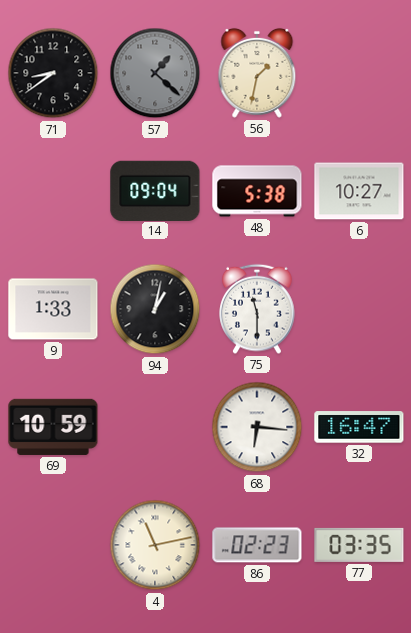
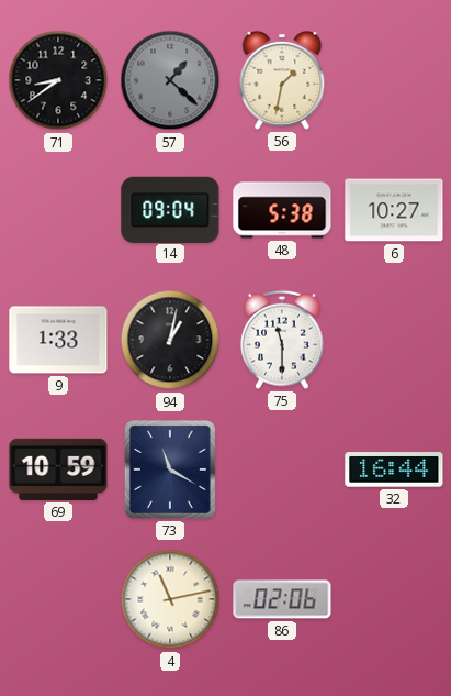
73: none -> 11:20 (170, 469)
68: 6:16 -> none (257, 427)
32: 16:47 -> 16:44 (394, 469)
86: 02:23 -> 02:06 (282, 599)
77: 03:35 -> none (359, 545)
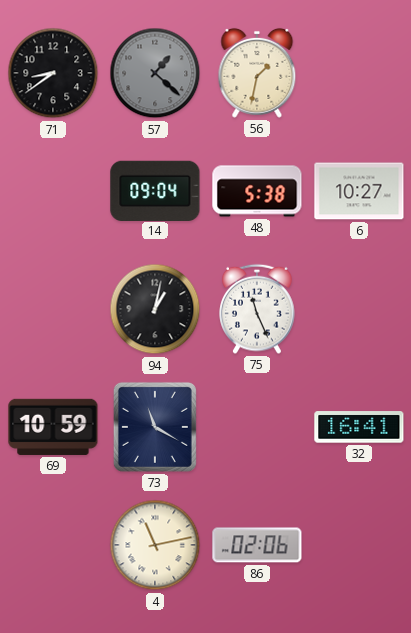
9: 1:33 -> none (58, 340)
75: 11:30 -> 11:26 (257, 309)
32: 16:44 -> 16:41 (359, 427)
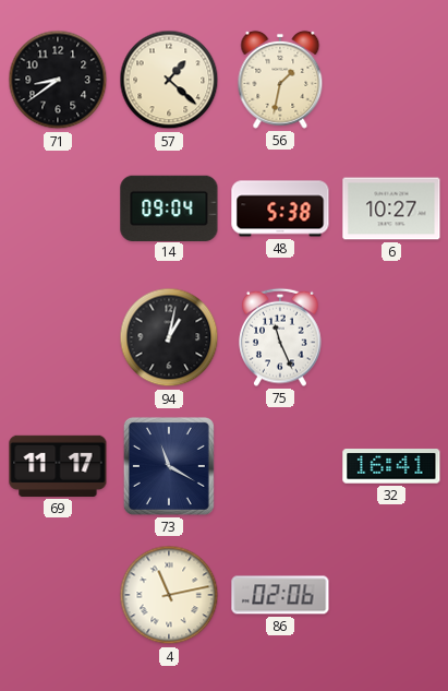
57 dial: grey -> cream (169, 80)
69: 10:59 -> 11:17 (58, 466)
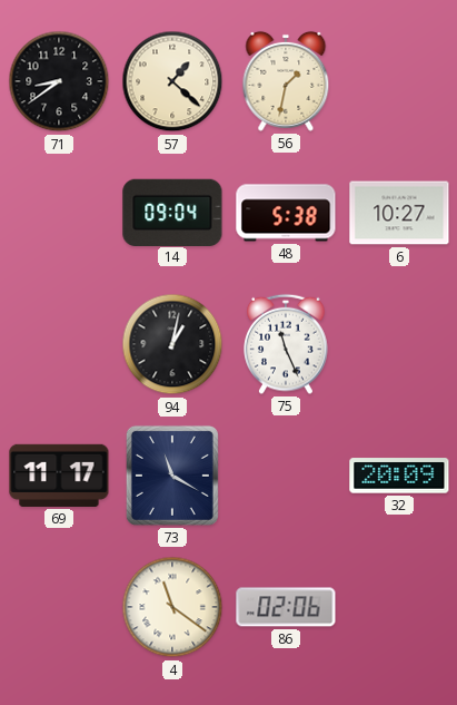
32: 16:41 -> 20:09 (399, 476)
4: 11:13 -> 11:21 (172, 607)
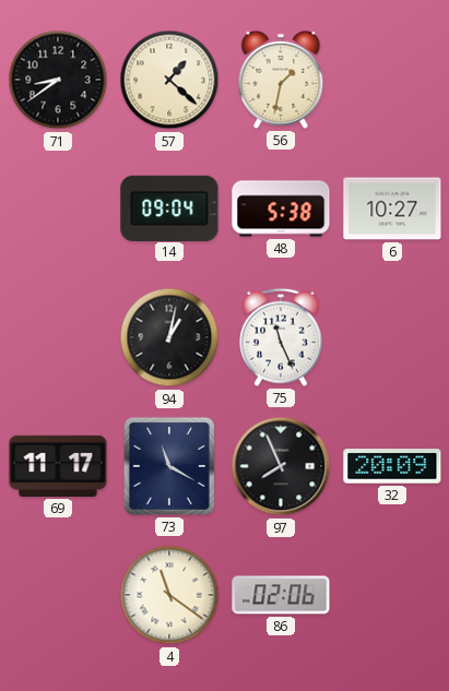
97: none -> 7:56 (281, 466)
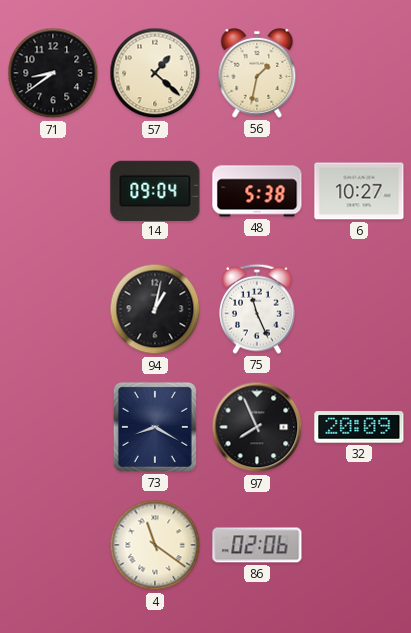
69: 11:17 -> none (58, 466)
73: 11:20 -> 8:20 (155, 427)
